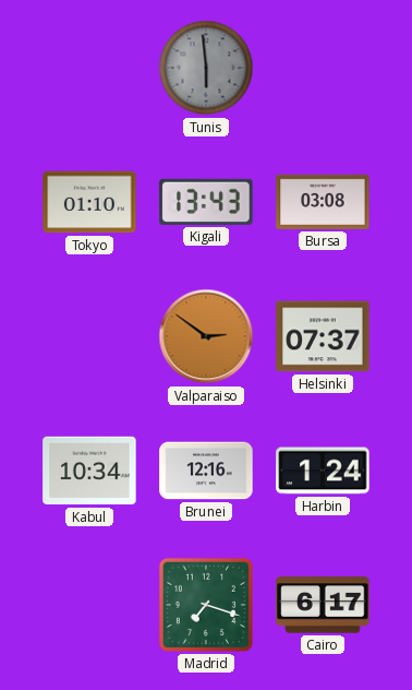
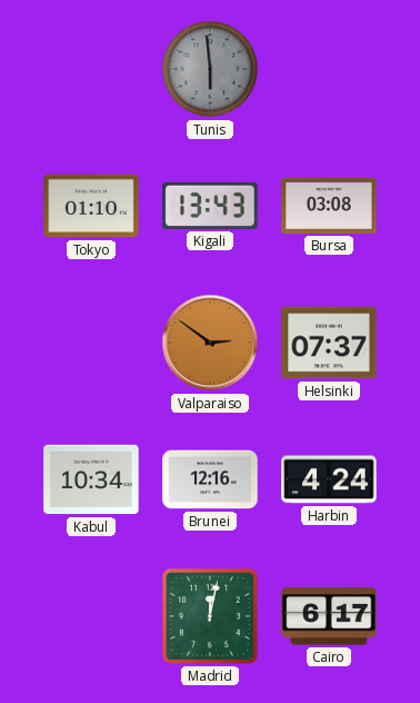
Harbin: 1:24 -> 4:24 (329, 479)
Madrid: 7:18 -> 12:02 (210, 616)
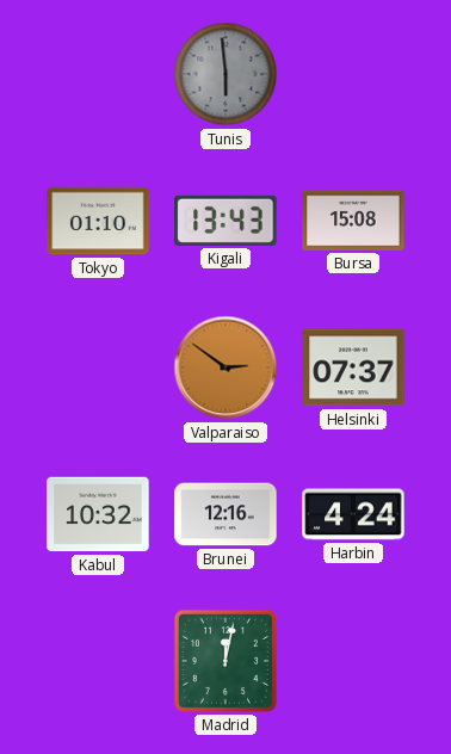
Bursa: 03:08 -> 15:08 (353, 221)
Kabul: 10:34 -> 10:32 (98, 514)
Cairo: 6:17 -> none (329, 616)
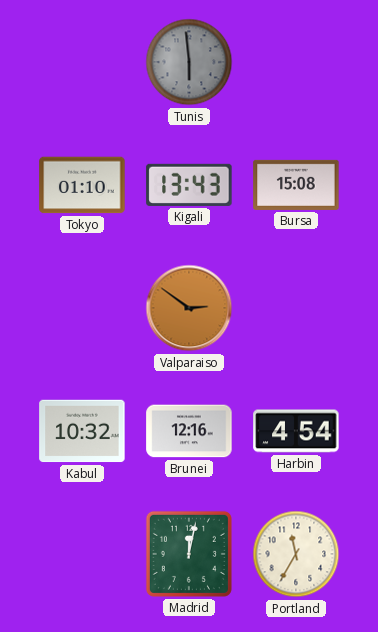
Helsinki: 07:37 -> none (353, 367)
Harbin: 4:24 -> 4:54 (296, 431)
Portland: none -> 11:35 (296, 554)
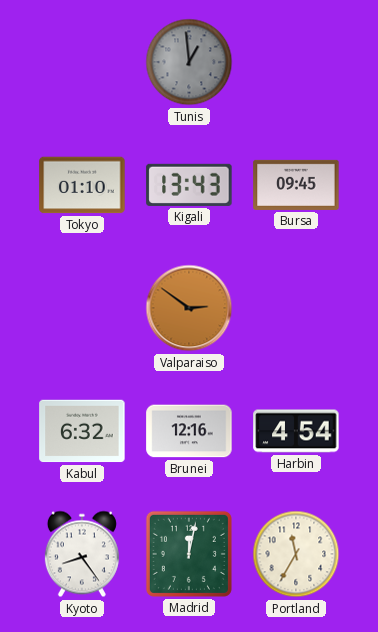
Tunis: 5:59 -> 12:59 (189, 62)
Bursa: 15:08 -> 09:45 (296, 185)
Kabul: 10:32 -> 6:32 (82, 431)
Kyoto: none -> 8:24 (82, 554)
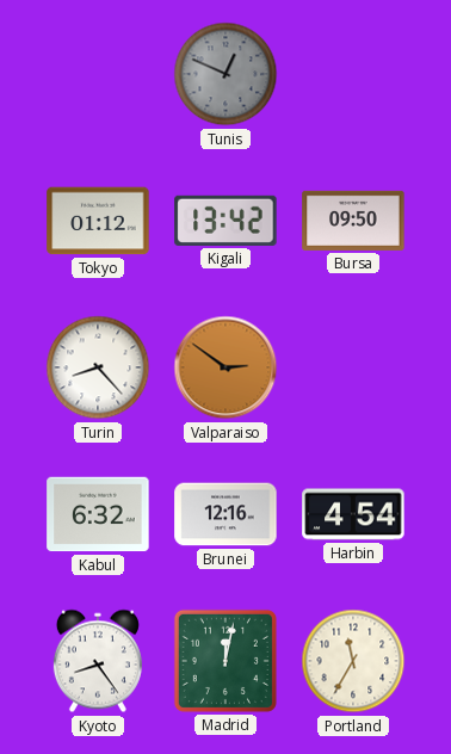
Tunis: 12:59 -> 12:49 (225, 74)
Tokyo: 01:10 -> 01:12 (98, 221)
Kigali: 13:43 -> 13:42 (225, 221)
Bursa: 09:45 -> 09:50 (353, 221)
Turin: none -> 8:23 (98, 367)
